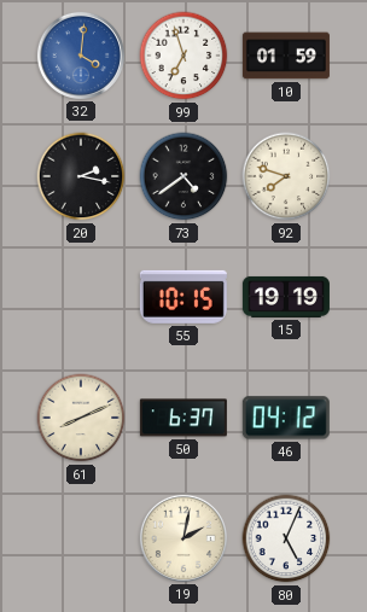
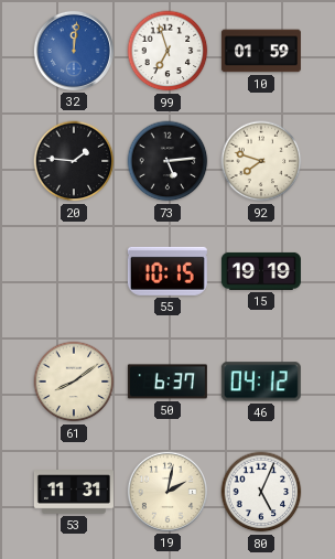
32: 4:01 -> 12:01 (74, 51)
20: 2:17 -> 1:46 (74, 161)
73: 4:39 -> 5:14 (167, 161)
61: 8:11 -> 8:09 (74, 381)
53: none -> 11:31 (74, 493)
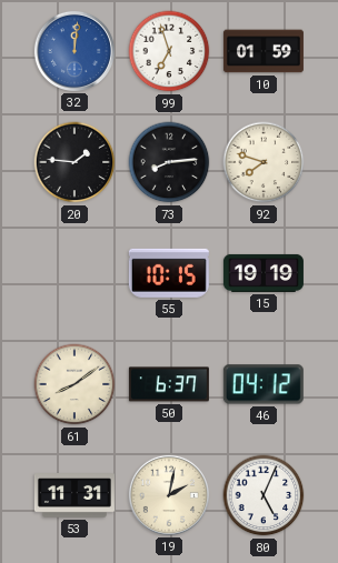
73: 5:14 -> 8:14 (169, 162)
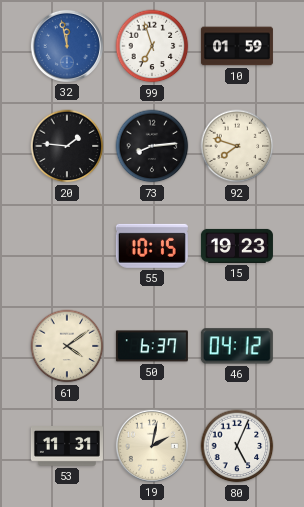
32: 12:01 -> 11:58 (67, 46)
15: 19:19 -> 19:23 (237, 246)
61: 8:09 -> 4:09 (67, 346)
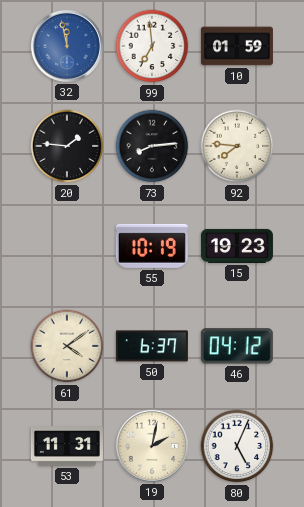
99: 6:57 -> 6:59 (152, 46)
92: 7:48 -> 7:46 (237, 146)
55: 10:15 -> 10:19 (152, 246)
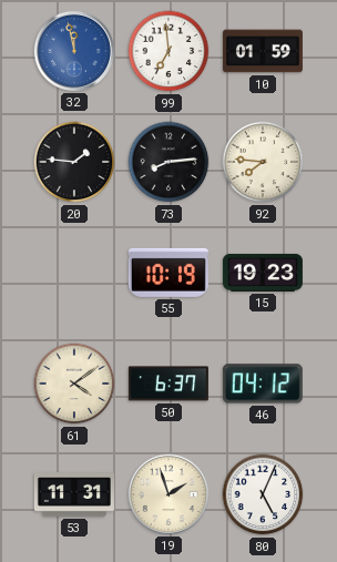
19: 2:02 -> 1:57 (168, 494)
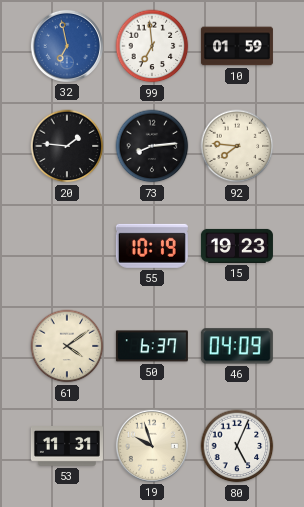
32: 11:58 -> 6:58 (67, 46)
46: 04:12 -> 04:09 (237, 346)
19: 1:57 -> 9:57 (152, 446)
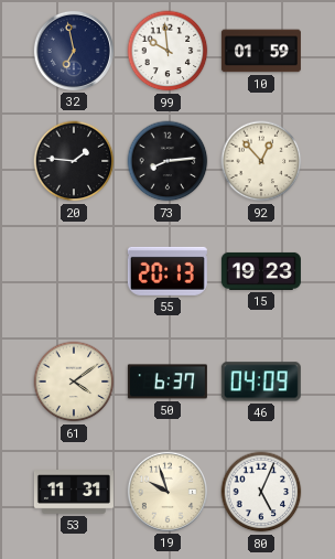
32 dial: blue -> navy (74, 51)
99: 6:59 -> 9:59 (167, 51)
92: 7:46 -> 12:53 (261, 161)
55: 10:19 -> 20:13 (167, 271)
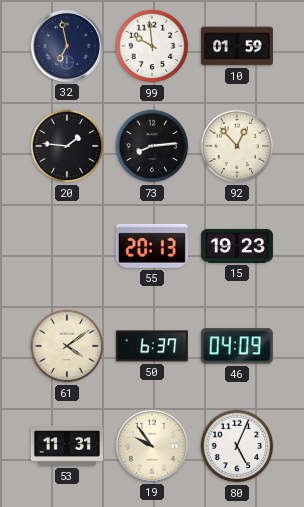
19: 9:57 -> 9:54 (152, 446)
